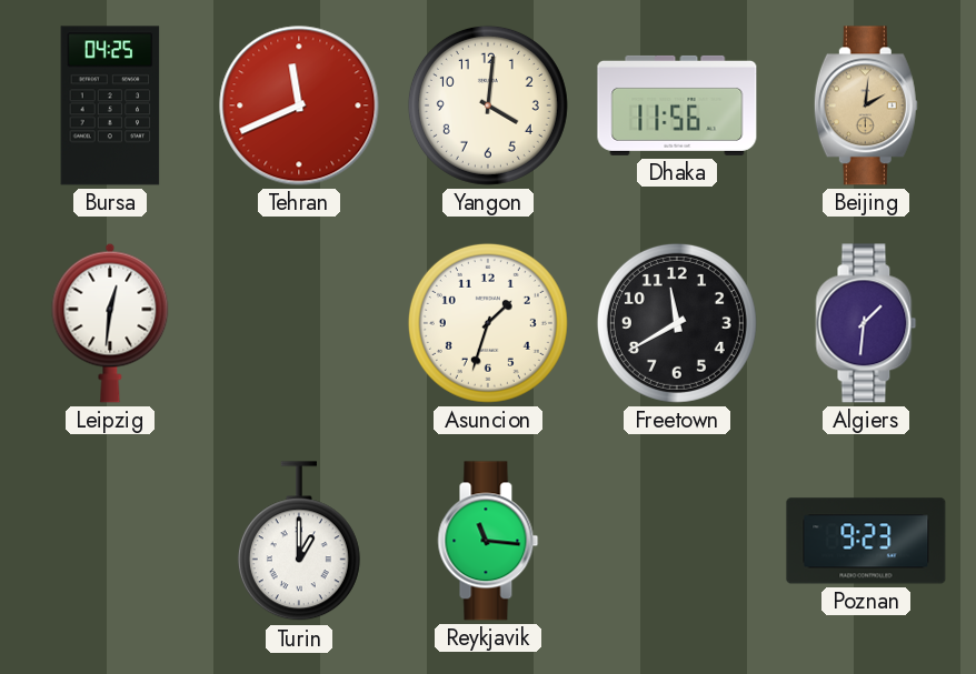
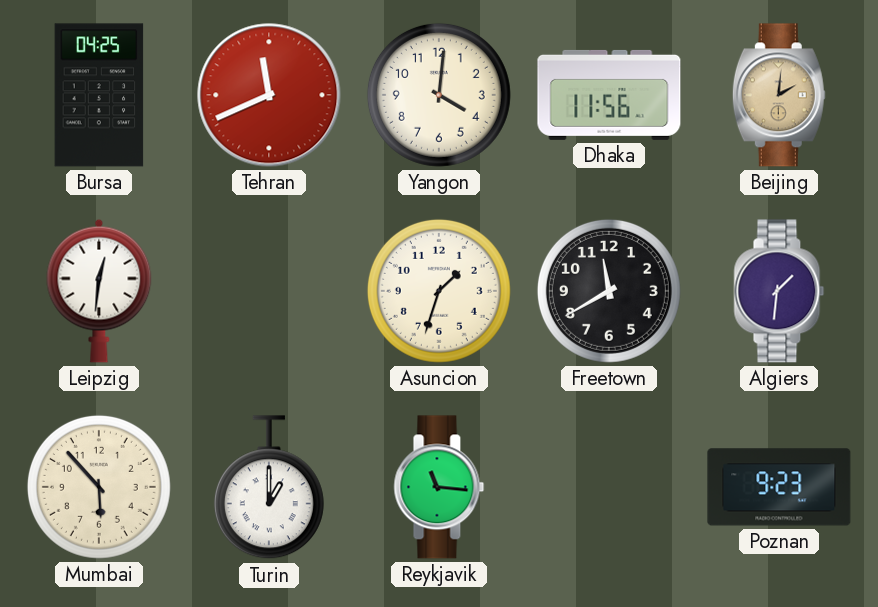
Mumbai: none -> 5:53 (99, 487)
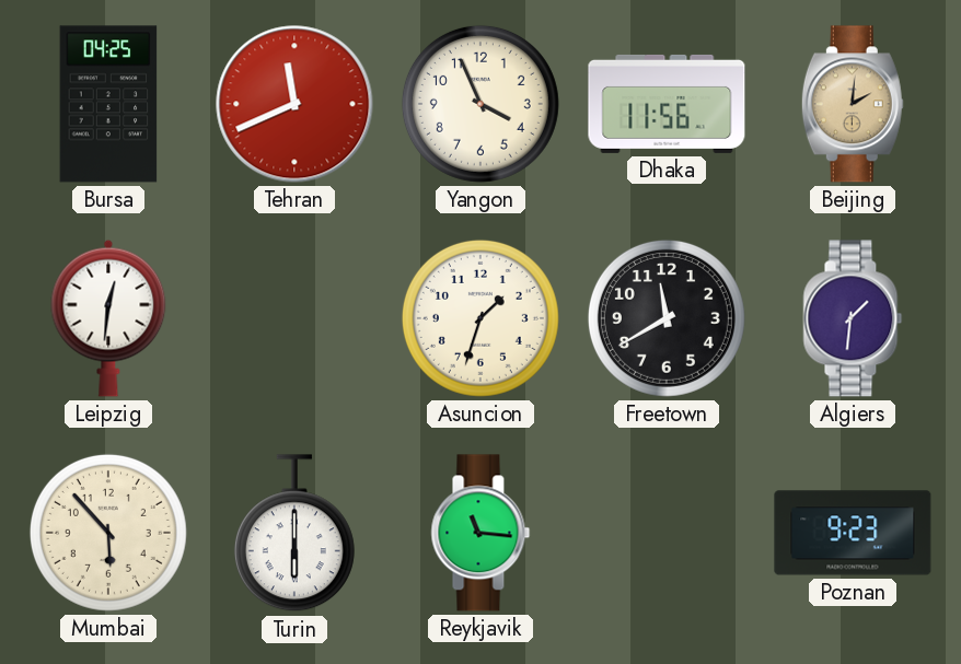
Yangon: 4:01 -> 3:56 (480, 104)
Turin: 1:00 -> 6:00 (294, 534)
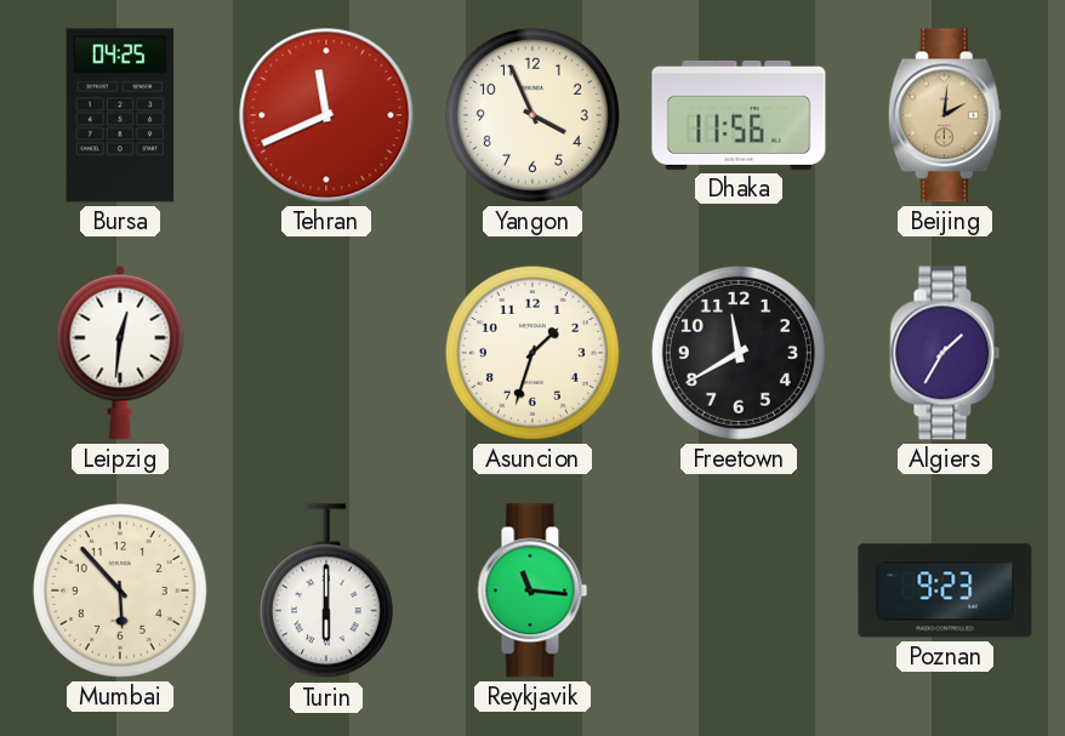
Algiers: 1:31 -> 1:35 (945, 353)
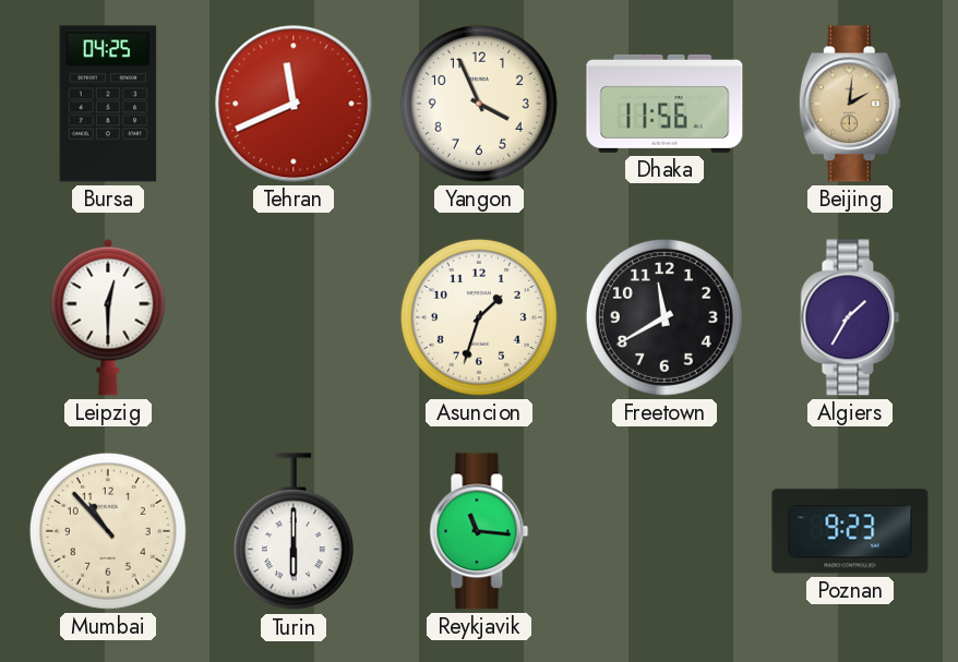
Leipzig: 12:31 -> 12:30 (108, 317)
Mumbai: 5:53 -> 10:53 (108, 531)
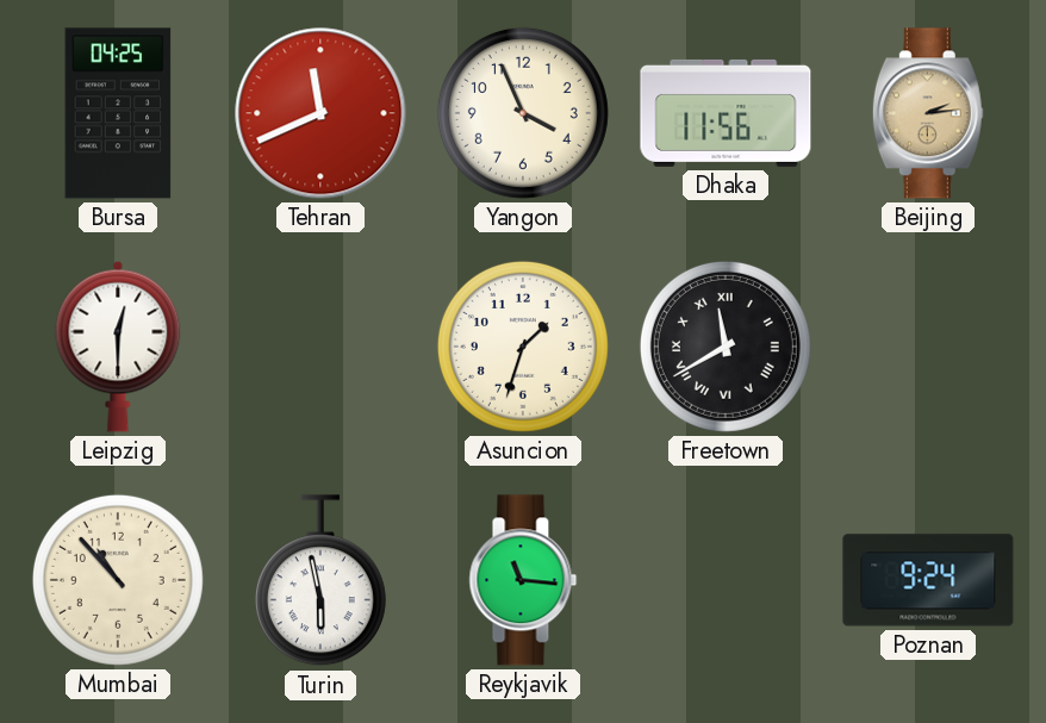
Beijing: 2:01 -> 2:14 (928, 113)
Freetown numerals: Arabic -> Roman (726, 347)
Algiers: 1:35 -> none (850, 317)
Turin: 6:00 -> 5:58 (320, 581)
Poznan: 9:23 -> 9:24 (928, 580)
